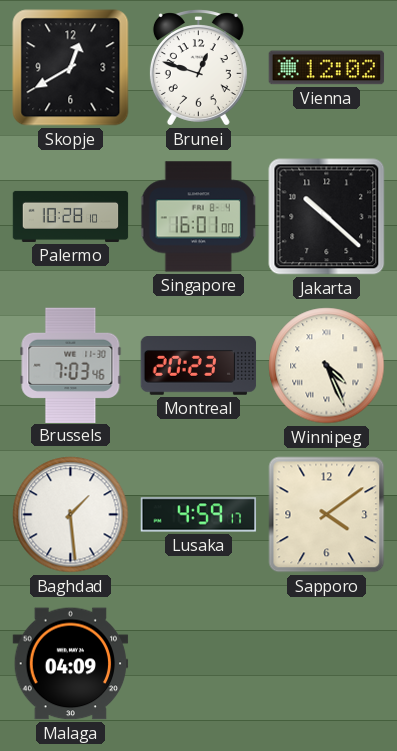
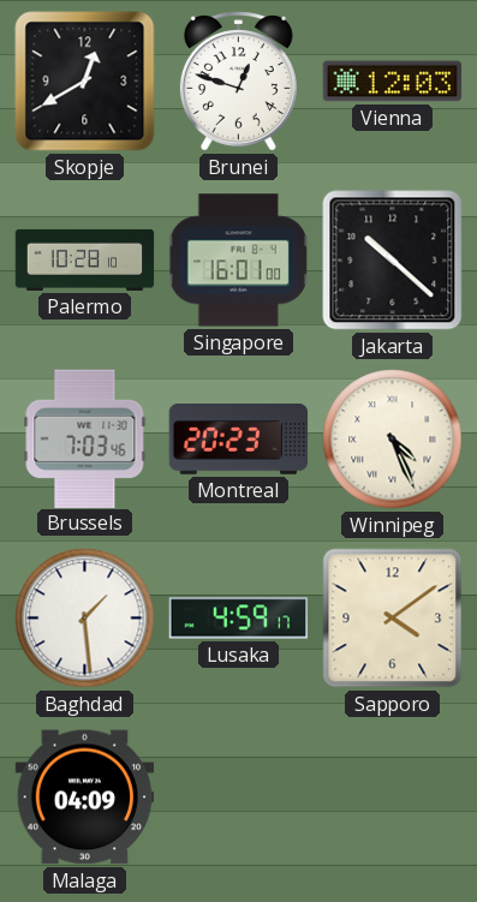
Vienna: 12:02 -> 12:03 (393, 82)
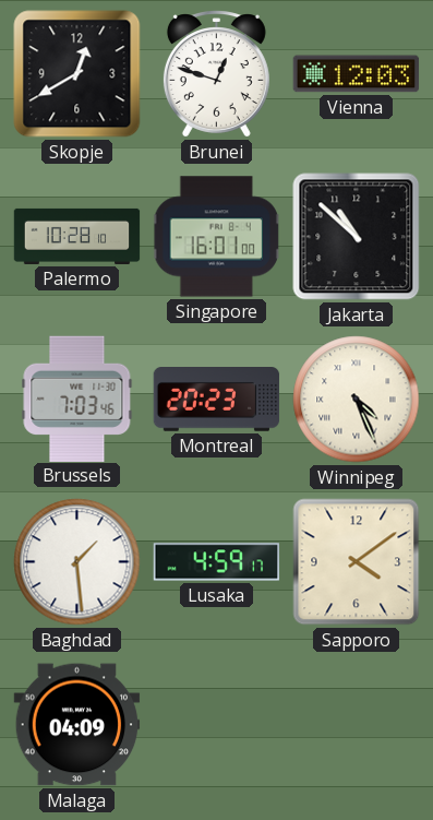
Jakarta: 10:22 -> 10:52 (357, 237)
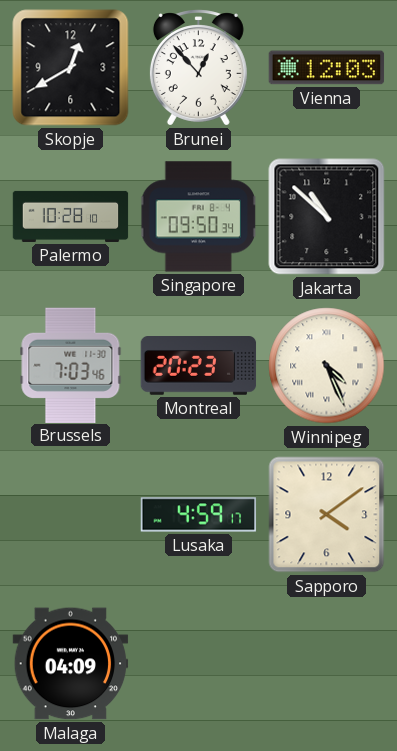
Brunei: 12:48 -> 12:53 (198, 68)
Singapore: 16:01 -> 09:50 (199, 217)
Baghdad: 1:29 -> none (77, 562)
